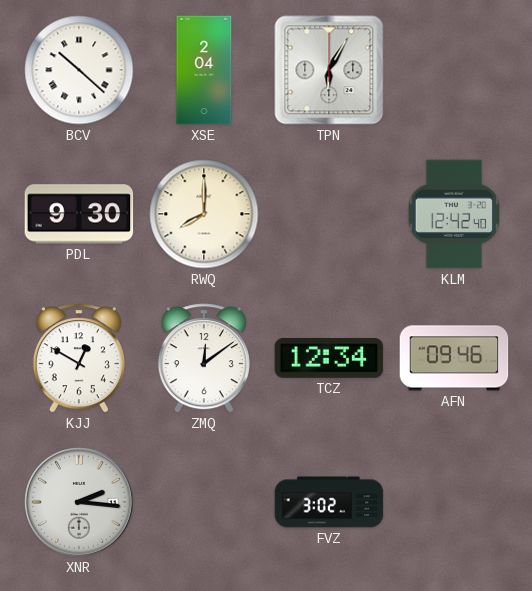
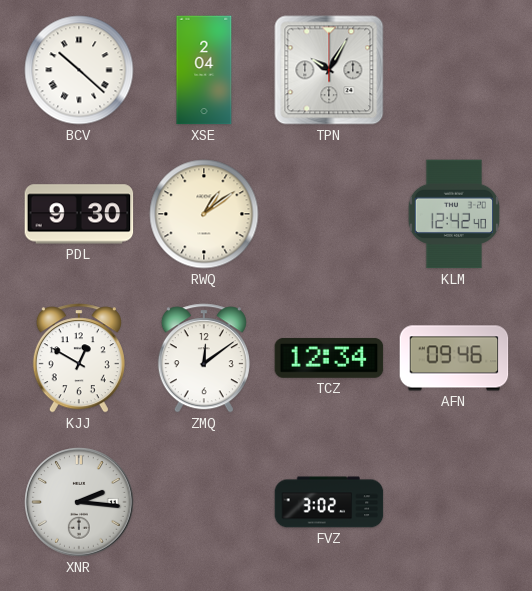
TPN: 6:05 -> 10:05 (329, 70)
RWQ: 8:00 -> 1:09 (204, 214)
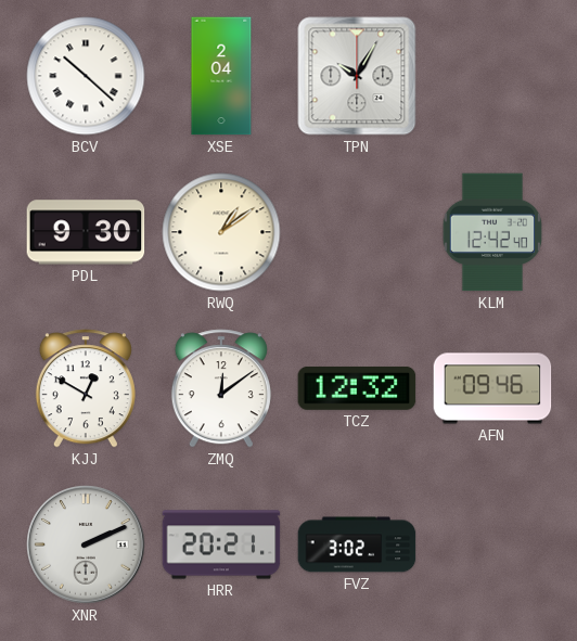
TCZ: 12:34 -> 12:32 (357, 388)
XNR: 2:16 -> 2:11 (86, 544)
HRR: none -> 20:21 (221, 544)
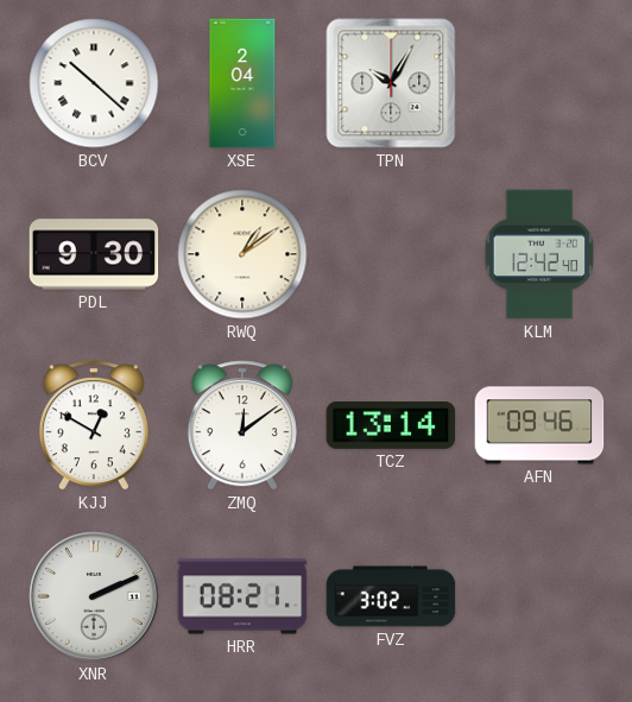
TCZ: 12:32 -> 13:14 (391, 425)
HRR: 20:21 -> 08:21 (242, 596)
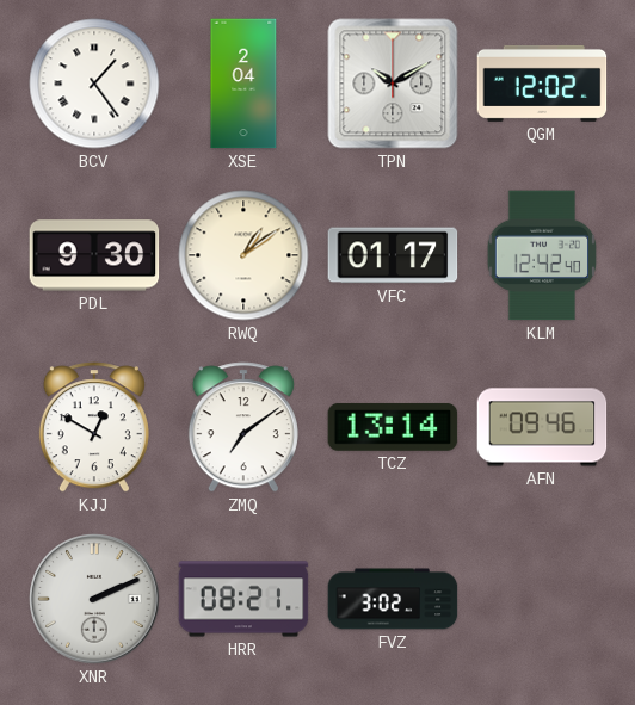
BCV: 10:22 -> 1:24 (94, 84)
TPN: 10:05 -> 10:10 (393, 84)
QGM: none -> 12:02 (542, 84)
VFC: none -> 01:17 (393, 255)
ZMQ: 12:09 -> 7:09 (243, 427)
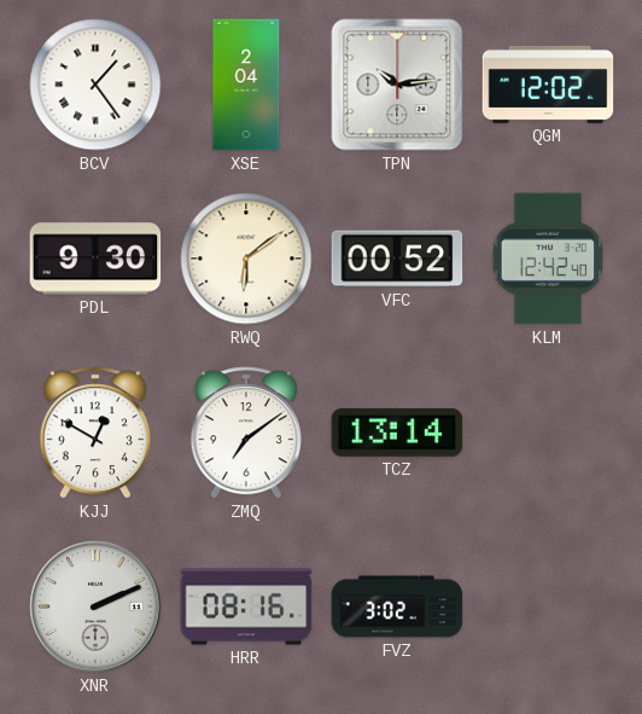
TPN: 10:10 -> 10:14 (397, 85)
RWQ: 1:09 -> 6:09 (246, 259)
VFC: 01:17 -> 00:52 (397, 259)
AFN: 09:46 -> none (542, 427)
HRR: 08:21 -> 08:16 (246, 606)
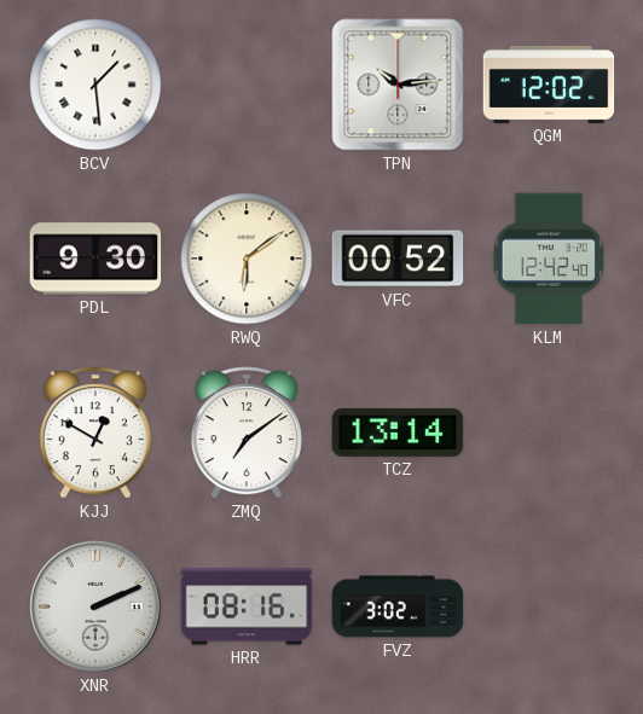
BCV: 1:24 -> 1:29 (95, 85)
XSE: 2:04 -> none (246, 85)
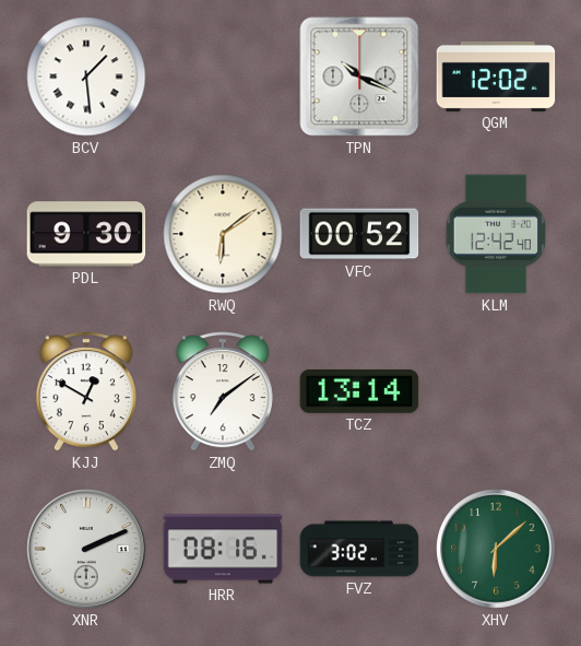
TPN: 10:14 -> 10:19 (359, 77)
XHV: none -> 6:08 (496, 549)
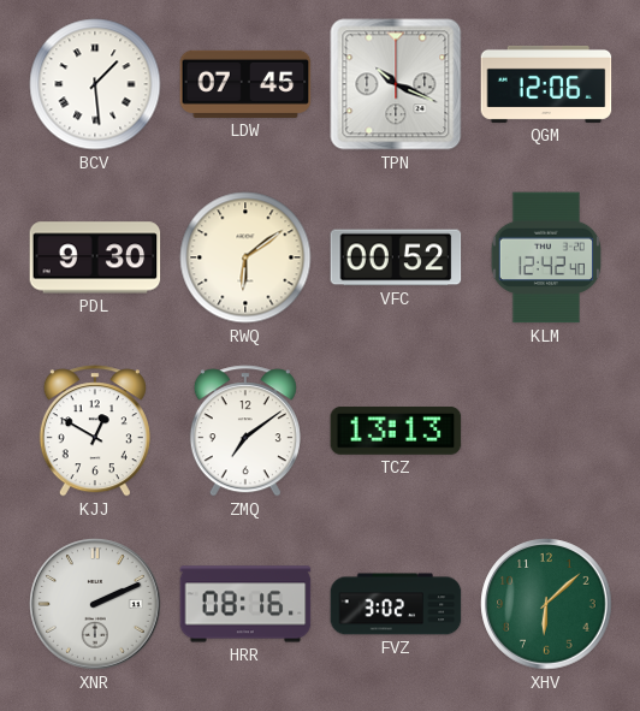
LDW: none -> 07:45 (245, 84)
QGM: 12:02 -> 12:06 (546, 84)
TCZ: 13:14 -> 13:13 (396, 431)
